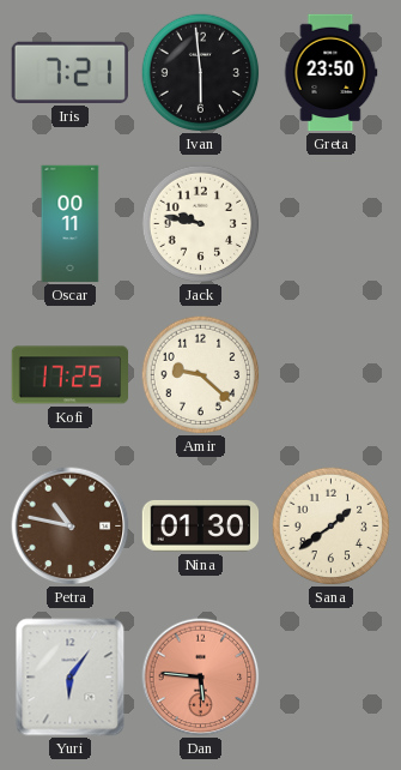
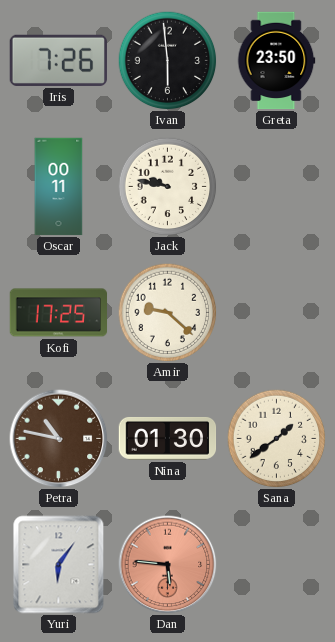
Iris: 7:21 -> 7:26 (58, 60)
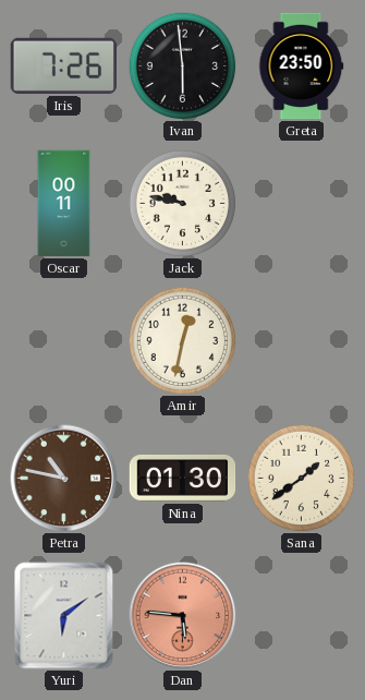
Kofi: 17:25 -> none (59, 313)
Amir: 9:22 -> 12:32 (183, 341)
Yuri: 6:06 -> 6:09 (64, 616)
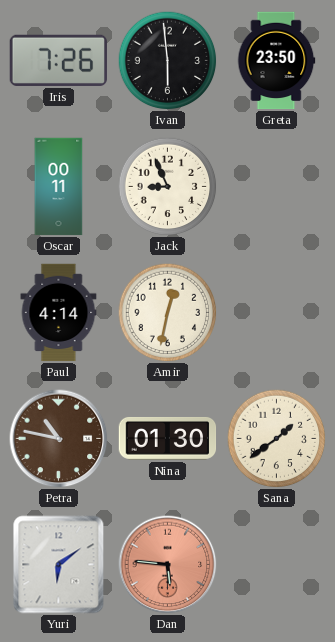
Jack: 9:47 -> 8:56 (168, 187)
Paul: none -> 4:14 (59, 313)
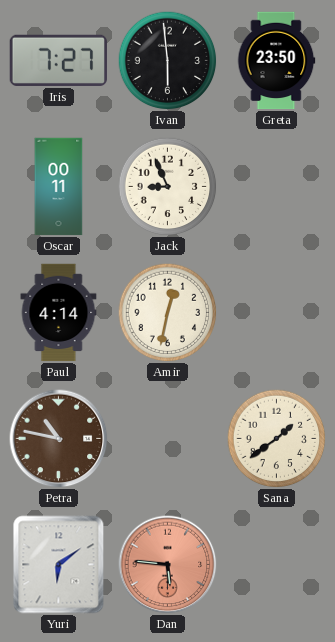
Iris: 7:26 -> 7:27 (58, 60)
Nina: 01:30 -> none (168, 438)
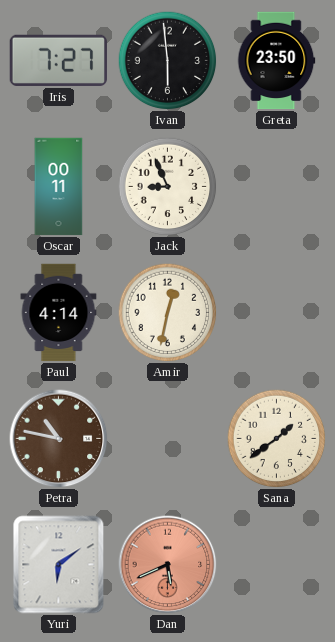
Dan: 5:46 -> 5:41 (168, 565)
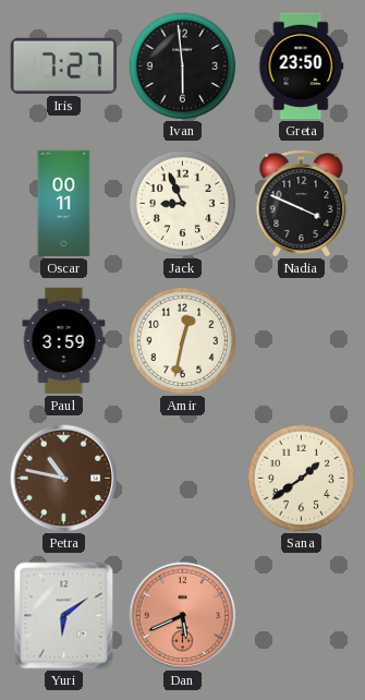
Nadia: none -> 3:49 (302, 204)
Paul: 4:14 -> 3:59 (64, 341)
